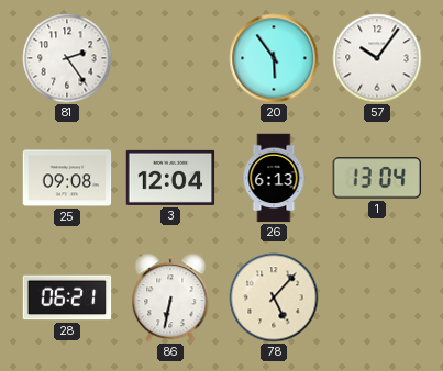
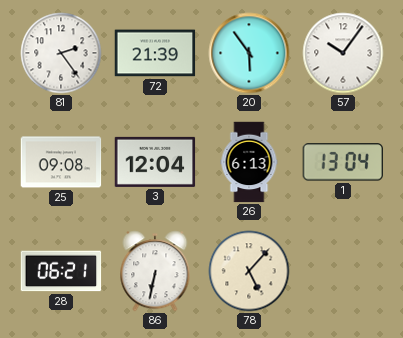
72: none -> 21:39 (155, 53)
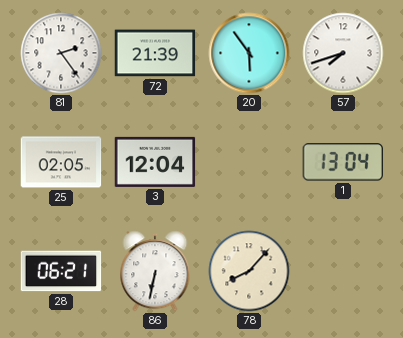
57: 10:06 -> 7:42 (343, 53)
25: 09:08 -> 02:05 (61, 162)
26: 6:13 -> none (249, 162)
78: 5:07 -> 8:07 (249, 271)
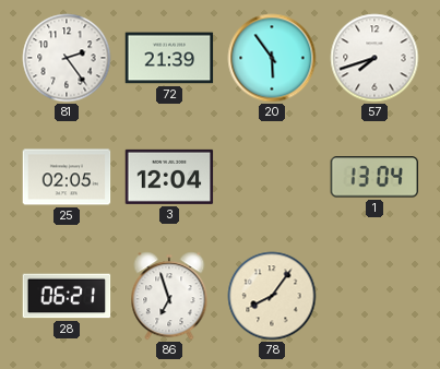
86: 6:32 -> 6:57 (169, 296)
78: 8:07 -> 8:06 (272, 296)
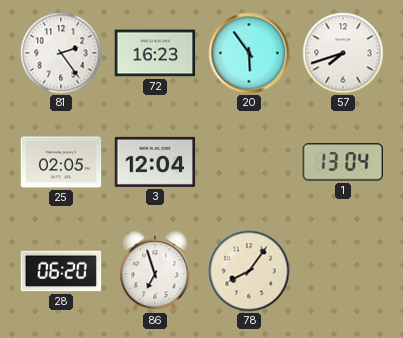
72: 21:39 -> 16:23 (155, 53)
28: 06:21 -> 06:20 (61, 271)
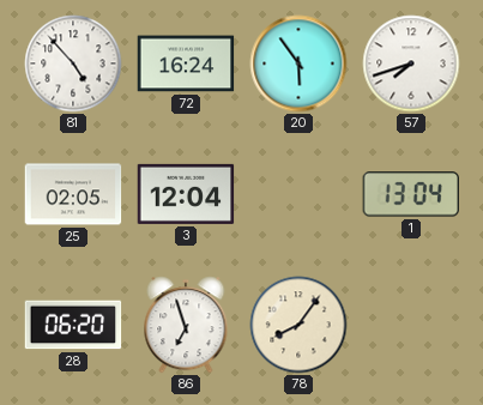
81: 2:24 -> 4:53 (73, 64)
72: 16:23 -> 16:24 (186, 64)
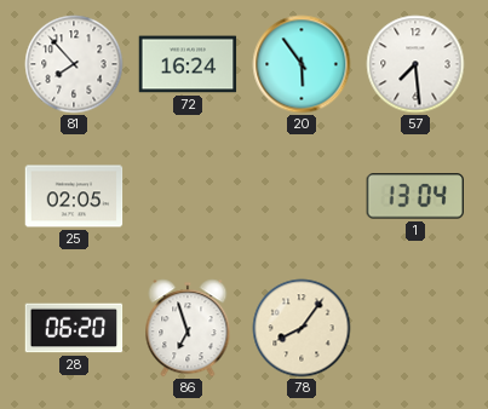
81: 4:53 -> 7:53 (74, 64)
57: 7:42 -> 7:29 (415, 64)
3: 12:04 -> none (186, 194)
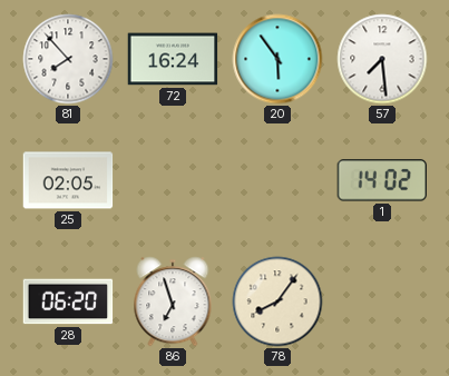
1: 13:04 -> 14:02 (381, 180)
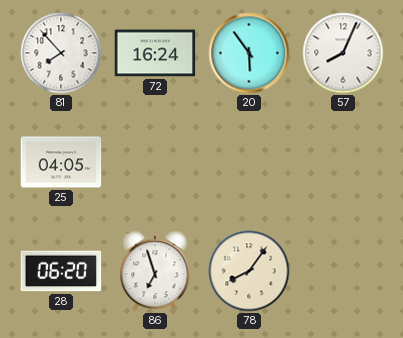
57: 7:29 -> 8:04 (343, 53)
25: 02:05 -> 04:05 (61, 162)
1: 14:02 -> none (381, 180)
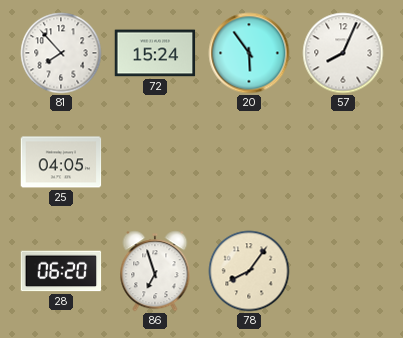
72: 16:24 -> 15:24 (155, 53)
